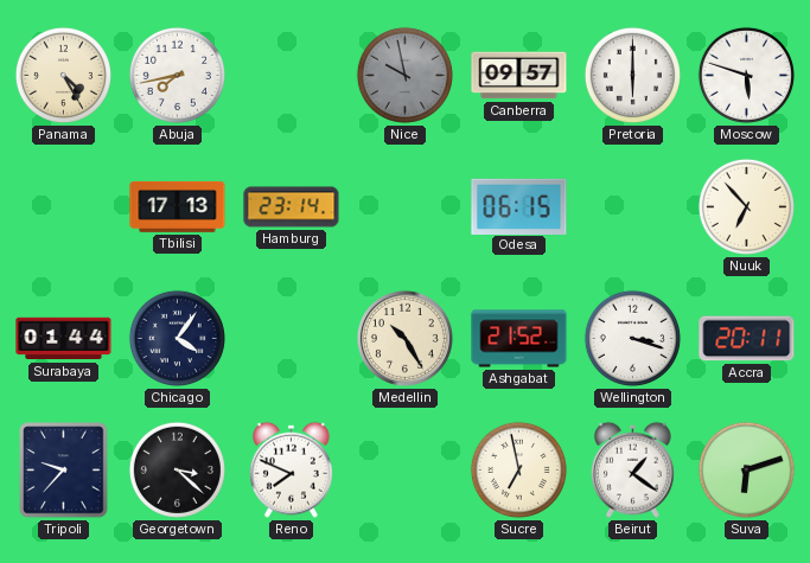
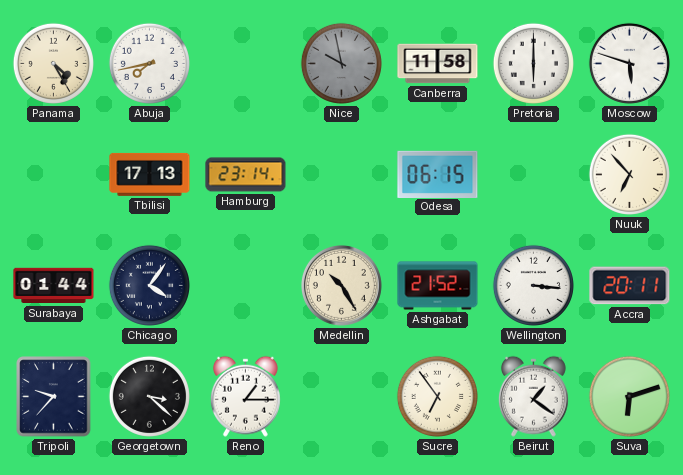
Canberra: 09:57 -> 11:58 (438, 64)
Wellington: 3:18 -> 3:16 (533, 285)
Reno: 7:49 -> 1:15 (245, 396)
Sucre: 6:58 -> 6:54 (437, 396)
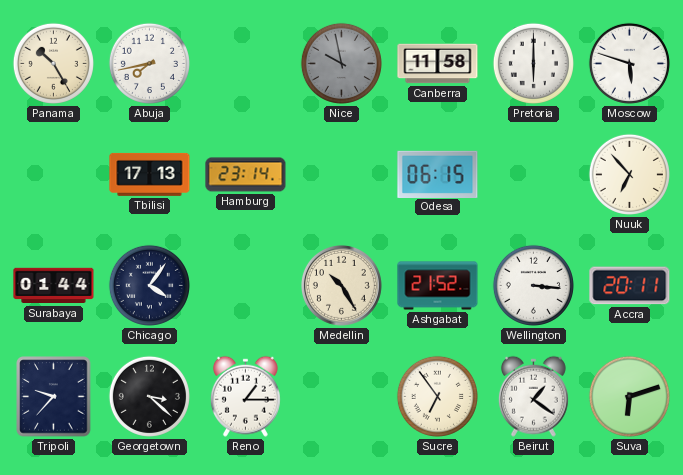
Panama: 4:25 -> 10:25 (53, 63)
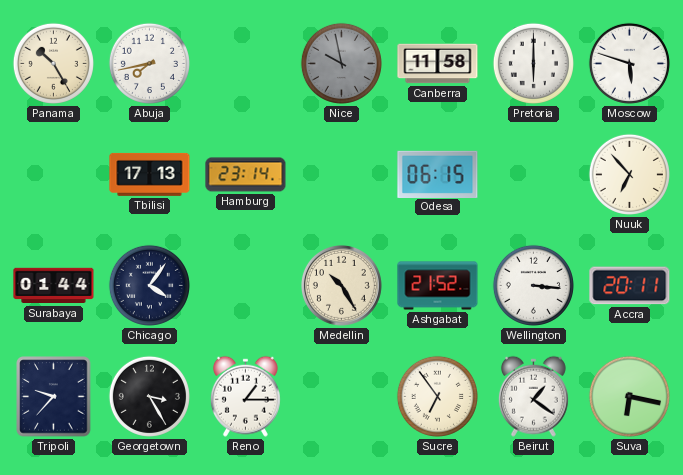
Georgetown: 3:22 -> 3:25 (149, 396)
Suva: 6:12 -> 6:17 (629, 396)
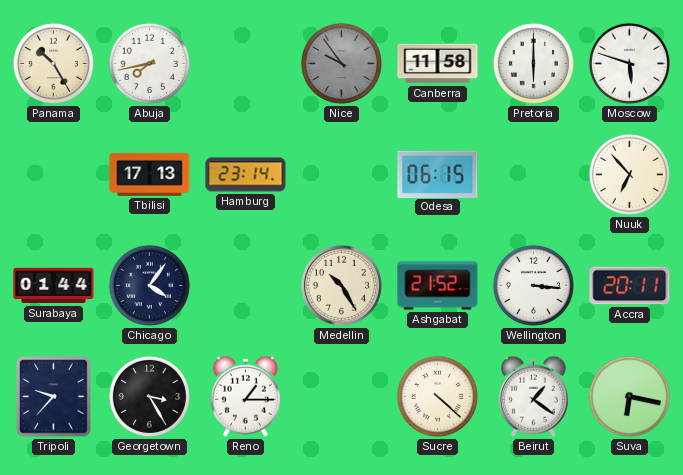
Nice: 9:58 -> 9:54 (341, 63)
Sucre: 6:54 -> 4:22 (437, 396)
